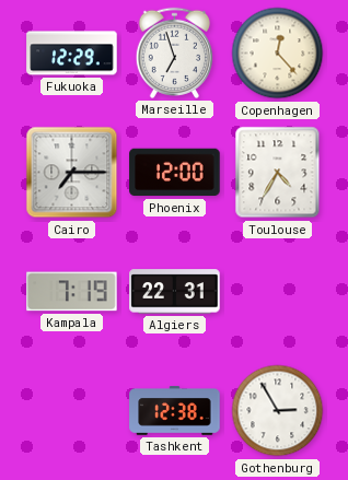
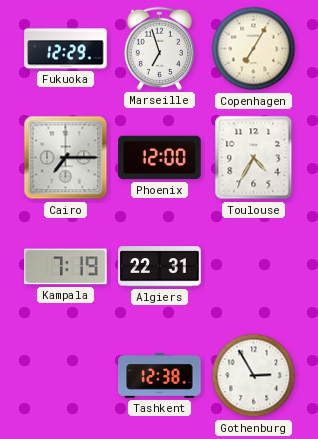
Copenhagen: 12:23 -> 7:05 (254, 49)
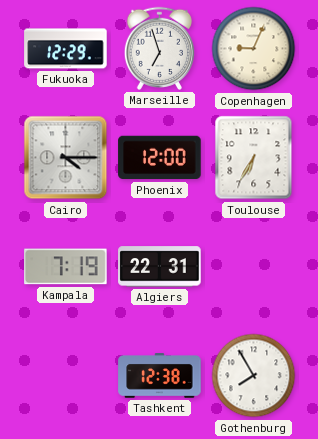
Copenhagen: 7:05 -> 9:04 (254, 49)
Cairo: 7:15 -> 4:15 (66, 158)
Toulouse: 4:35 -> 6:35 (254, 158)
Gothenburg: 2:55 -> 7:55 (254, 376)
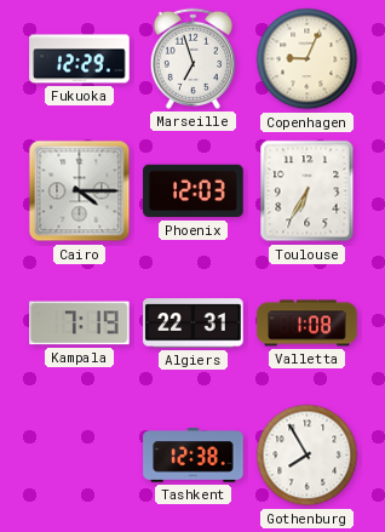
Phoenix: 12:00 -> 12:03 (194, 191)
Valletta: none -> 1:08 (308, 324)
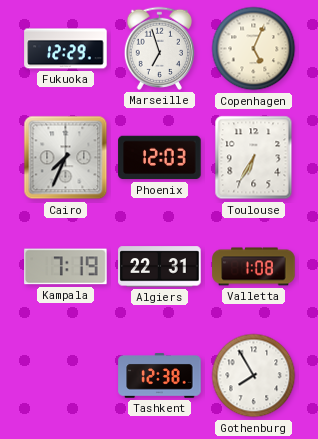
Copenhagen: 9:04 -> 5:04 (254, 49)
Cairo: 4:15 -> 7:34 (66, 158)
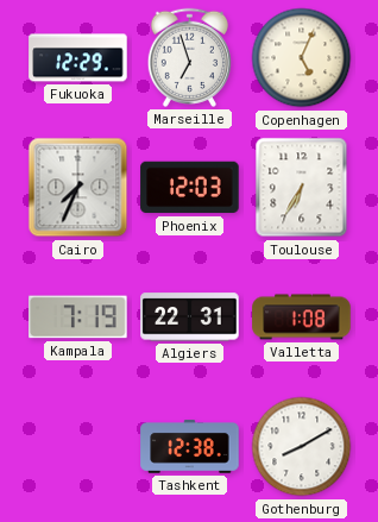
Gothenburg: 7:55 -> 8:10 (302, 447)
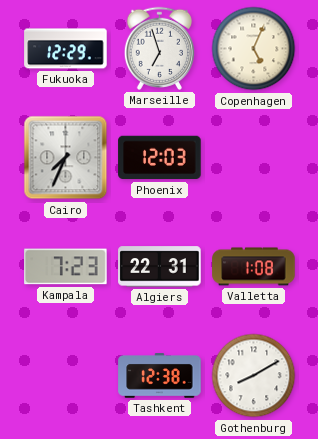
Toulouse: 6:35 -> none (302, 188)
Kampala: 7:19 -> 7:23 (66, 267)
